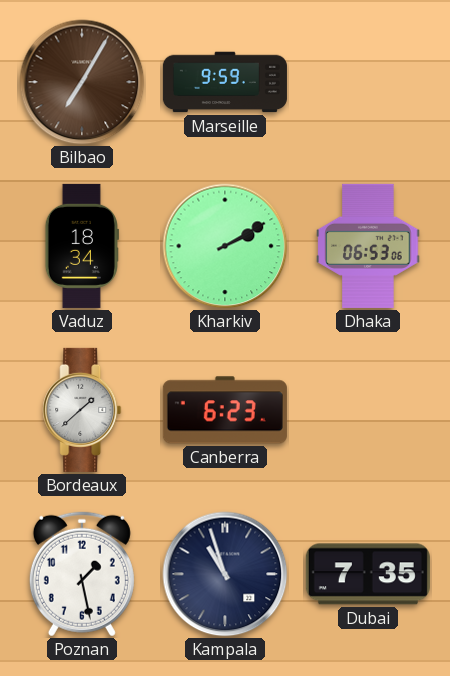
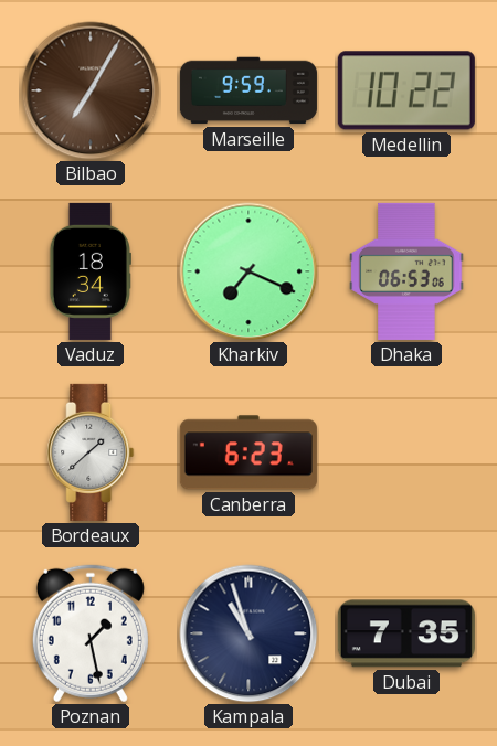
Medellin: none -> 10:22 (406, 90)
Kharkiv: 2:10 -> 7:19 (248, 271)
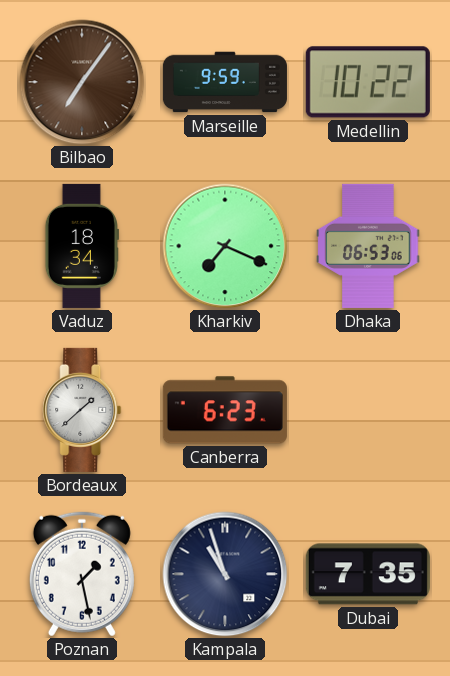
Bilbao: 7:05 -> 7:06 (82, 82)
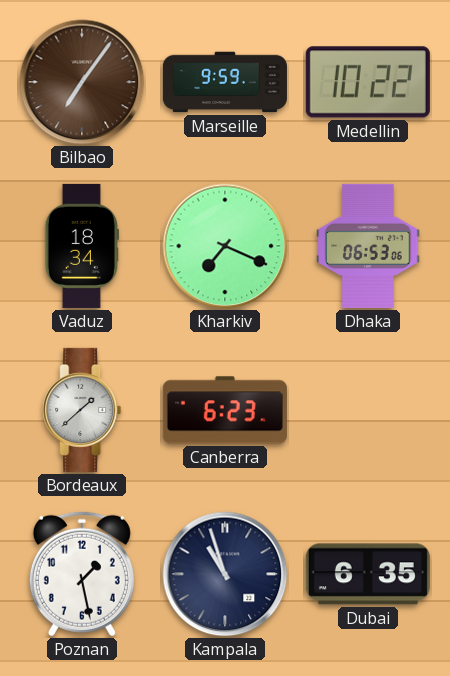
Dubai: 7:35 -> 6:35 (368, 574)
